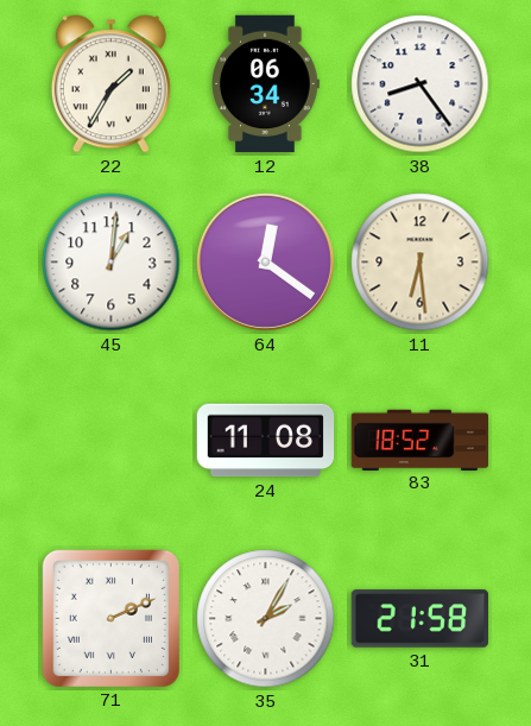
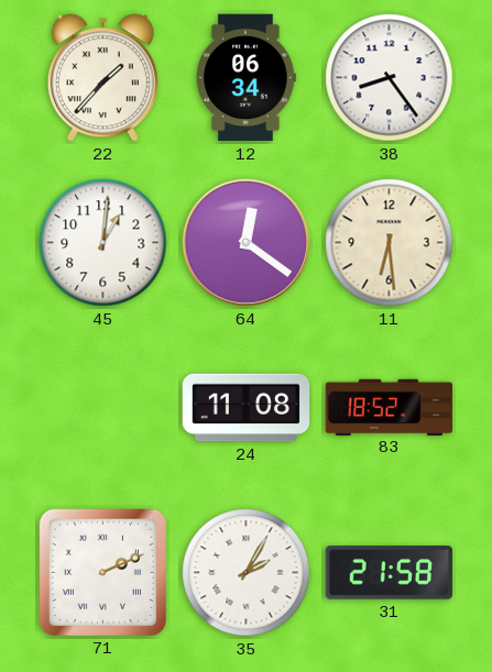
22: 1:35 -> 1:37 (102, 78)
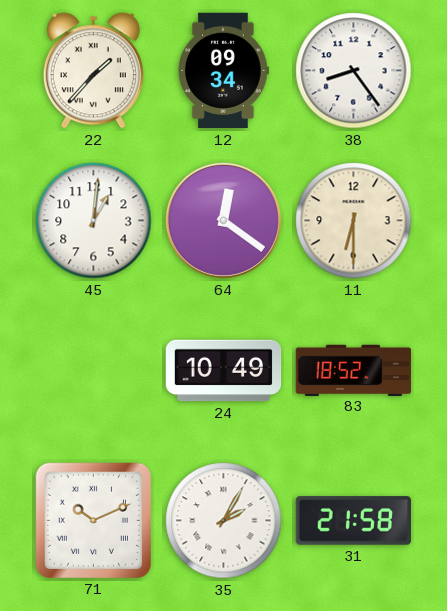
12: 06:34 -> 09:34 (224, 71)
11: 6:29 -> 6:30 (354, 221)
24: 11:08 -> 10:49 (224, 371)
71: 2:11 -> 10:11 (93, 520)
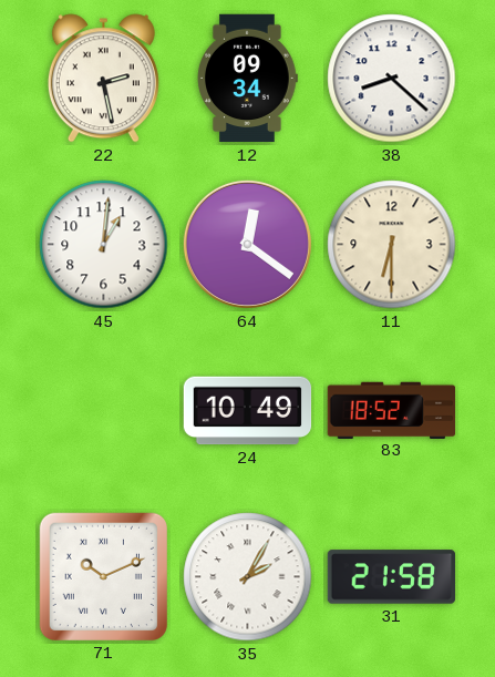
22: 1:37 -> 2:28 (103, 79)
38: 8:24 -> 8:22 (392, 79)
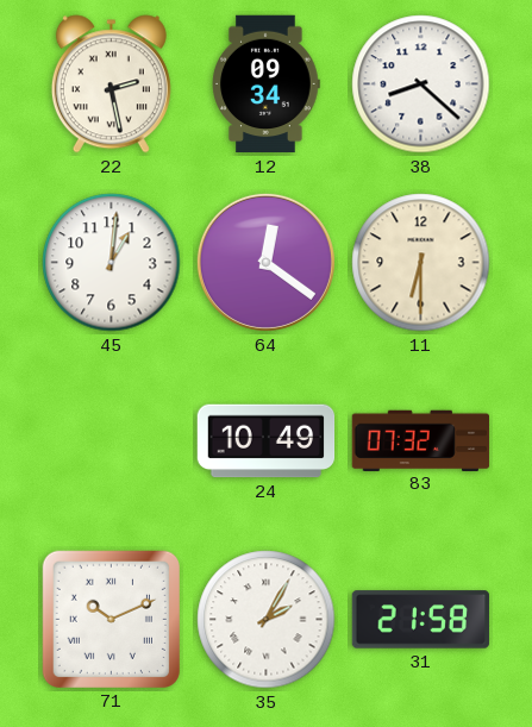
83: 18:52 -> 07:32 (421, 440)
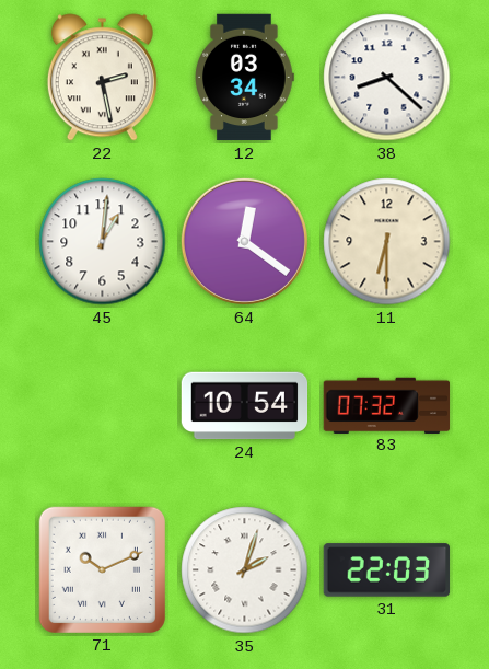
12: 09:34 -> 03:34 (245, 78)
24: 10:49 -> 10:54 (245, 406)
35: 2:05 -> 2:03 (245, 570)
31: 21:58 -> 22:03 (387, 570)
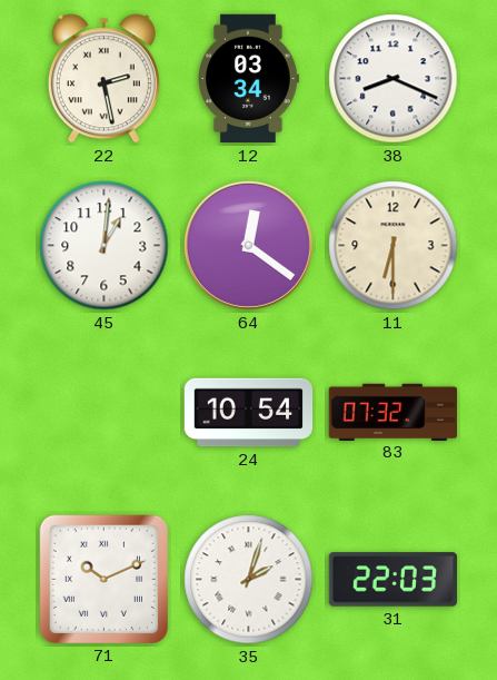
38: 8:22 -> 8:19 (394, 79)
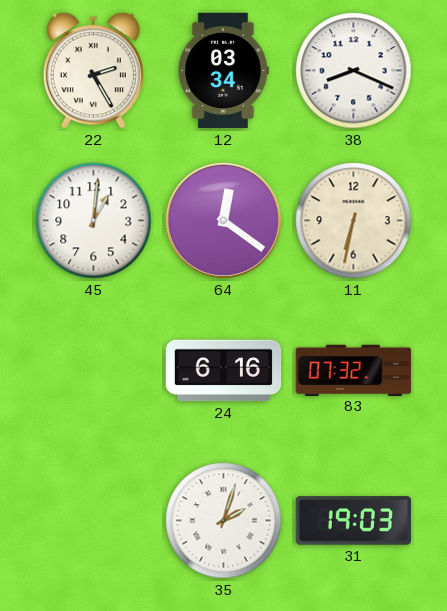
22: 2:28 -> 2:25 (93, 71)
11: 6:30 -> 6:32 (354, 221)
24: 10:54 -> 6:16 (224, 371)
71: 10:11 -> none (103, 579)
31: 22:03 -> 19:03 (354, 521)
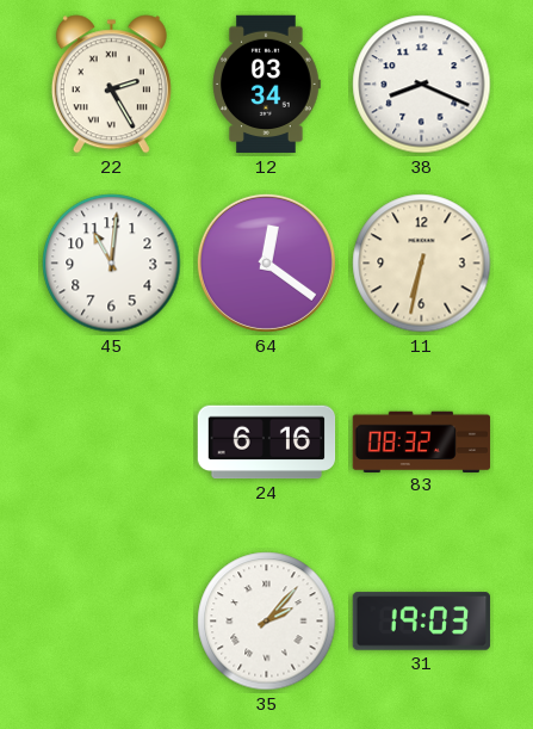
45: 1:01 -> 11:01 (112, 264)
83: 07:32 -> 08:32 (422, 441)
35: 2:03 -> 2:07 (267, 622)
